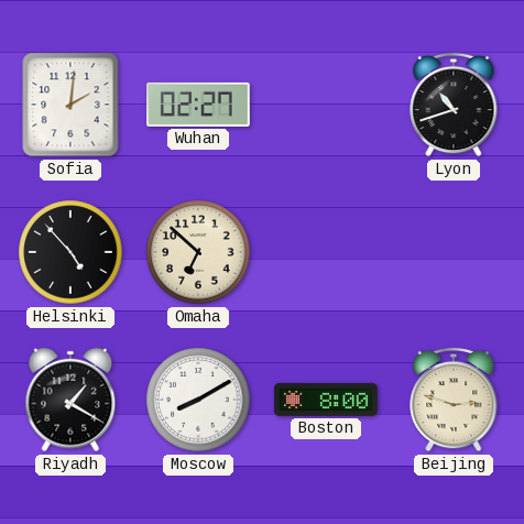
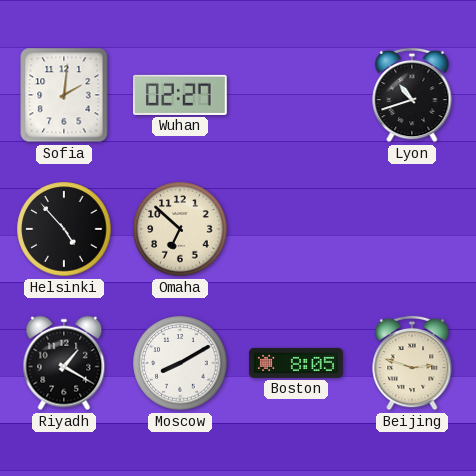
Boston: 8:00 -> 8:05 (296, 363)
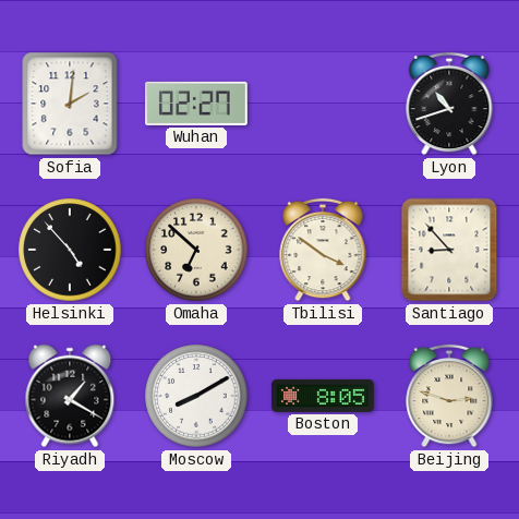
Tbilisi: none -> 3:51 (323, 250)
Santiago: none -> 8:53 (449, 250)
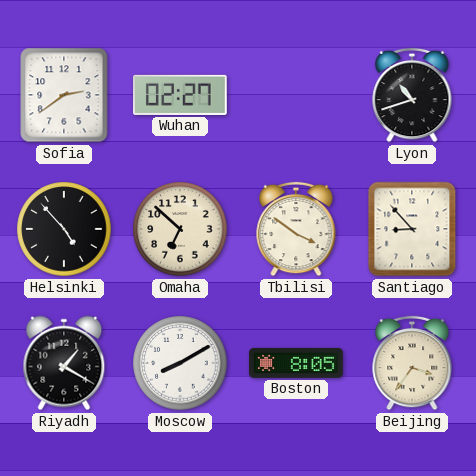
Sofia: 2:01 -> 2:39 (64, 95)
Beijing: 2:48 -> 3:36 (412, 363)
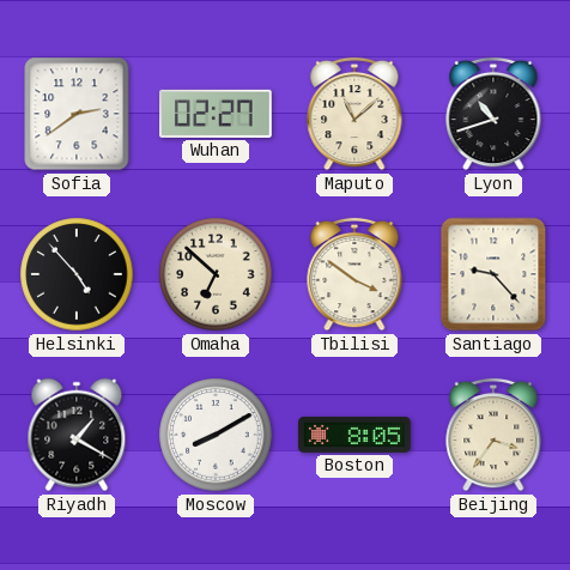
Maputo: none -> 11:08 (354, 114)
Santiago: 8:53 -> 9:23 (493, 274)
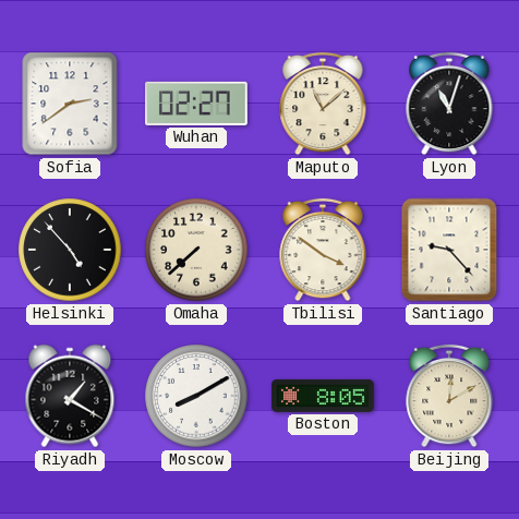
Lyon: 10:42 -> 11:03 (449, 104)
Omaha: 6:52 -> 7:38 (196, 250)
Beijing: 3:36 -> 12:10 (449, 396)
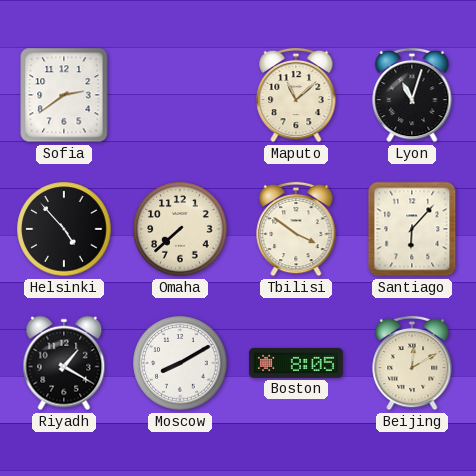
Wuhan: 02:27 -> none (197, 104)
Santiago: 9:23 -> 6:07 (412, 229)
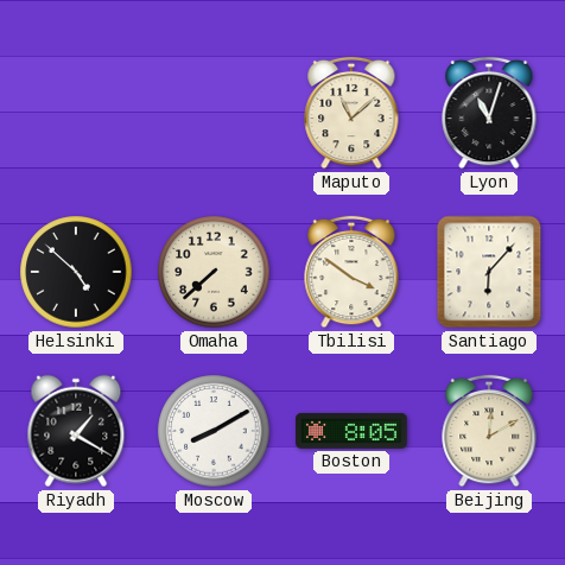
Sofia: 2:39 -> none (64, 95)
Helsinki: 4:53 -> 4:52 (76, 272)
